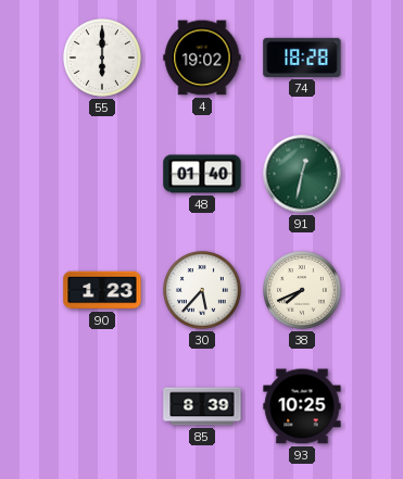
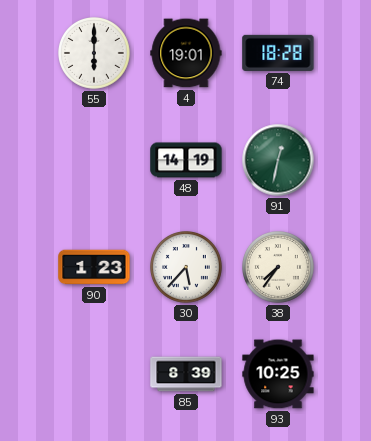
4: 19:02 -> 19:01 (186, 53)
48: 01:40 -> 14:19 (186, 160)
38: 7:41 -> 7:36 (279, 268)
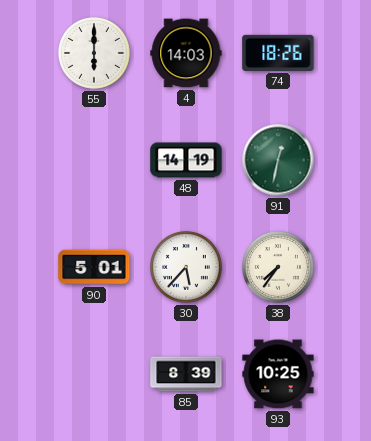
4: 19:01 -> 14:03 (186, 53)
74: 18:28 -> 18:26 (278, 53)
90: 1:23 -> 5:01 (94, 267)
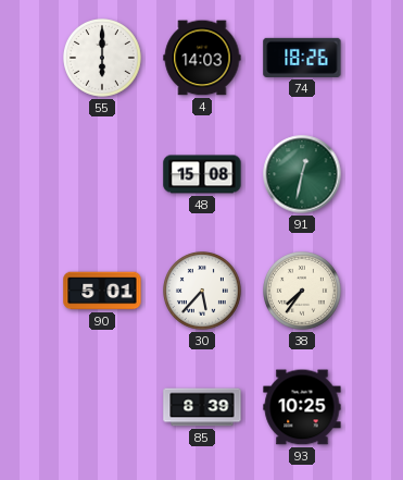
48: 14:19 -> 15:08 (202, 174)
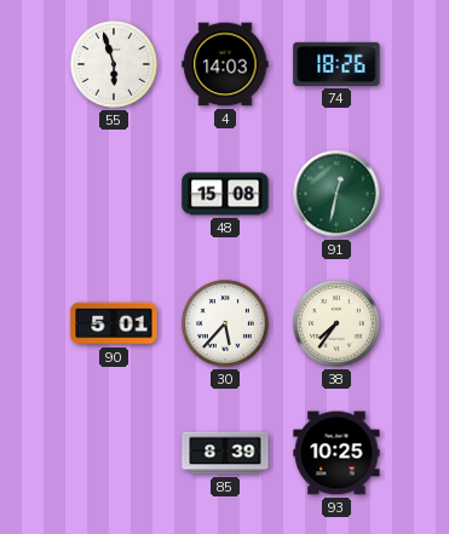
55: 6:00 -> 5:57 (115, 65)
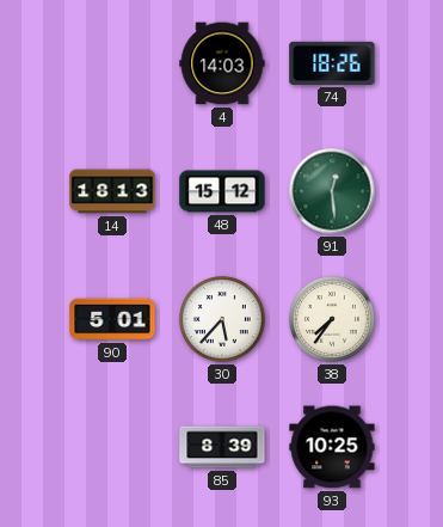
55: 5:57 -> none (115, 65)
14: none -> 18:13 (112, 191)
48: 15:08 -> 15:12 (222, 191)
91: 12:32 -> 12:29 (332, 191)
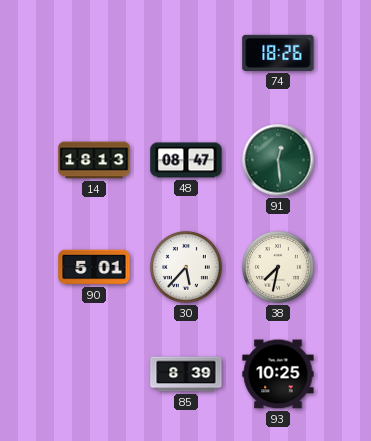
4: 14:03 -> none (222, 63)
48: 15:12 -> 08:47 (186, 160)
38: 7:36 -> 7:32 (279, 268)
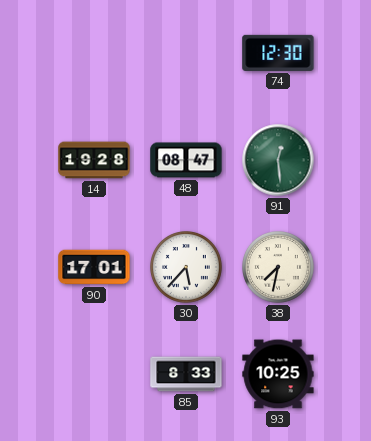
74: 18:26 -> 12:30 (278, 53)
14: 18:13 -> 19:28 (94, 160)
90: 5:01 -> 17:01 (94, 267)
85: 8:39 -> 8:33 (186, 374)
